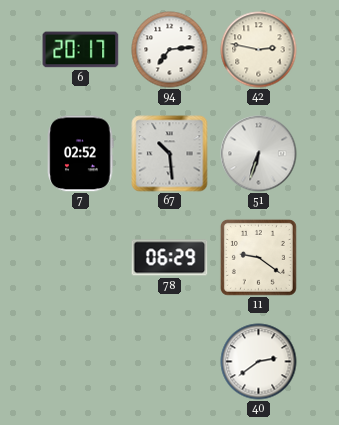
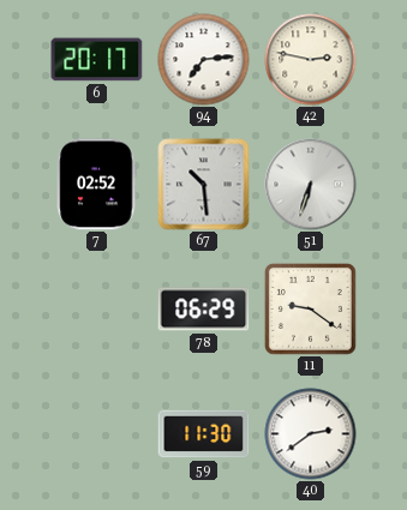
59: none -> 11:30 (204, 434)
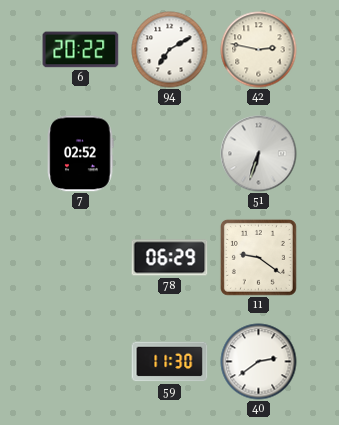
6: 20:17 -> 20:22 (81, 50)
94: 7:14 -> 7:10 (170, 50)
67: 10:29 -> none (204, 185)
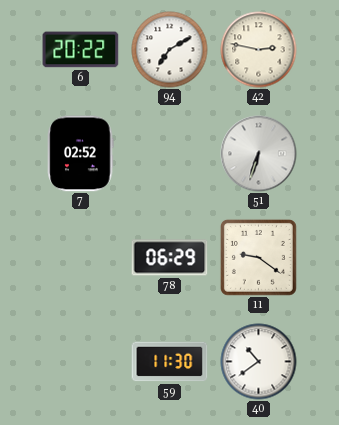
40: 2:39 -> 10:39 (259, 362)
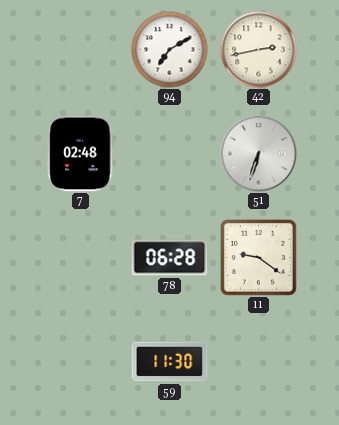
6: 20:22 -> none (81, 50)
42: 2:47 -> 2:43 (259, 50)
7: 02:52 -> 02:48 (81, 154)
78: 06:29 -> 06:28 (170, 258)
40: 10:39 -> none (259, 362)
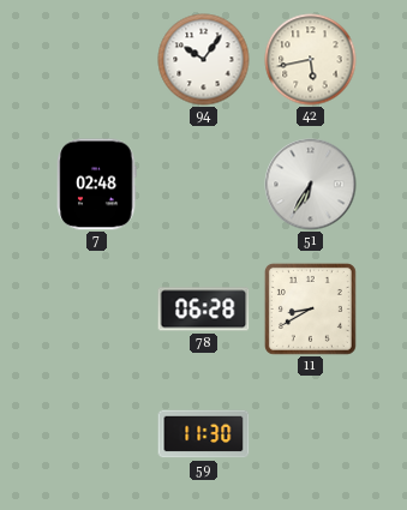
94: 7:10 -> 10:06 (204, 60)
42: 2:43 -> 5:43 (311, 60)
51: 6:33 -> 6:35 (311, 185)
11: 9:21 -> 8:40 (310, 308)
